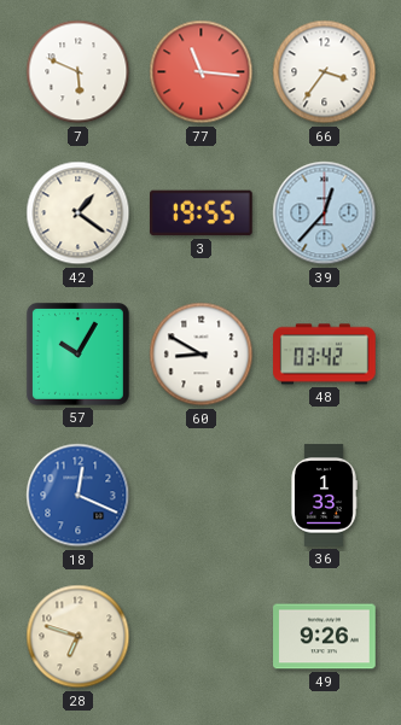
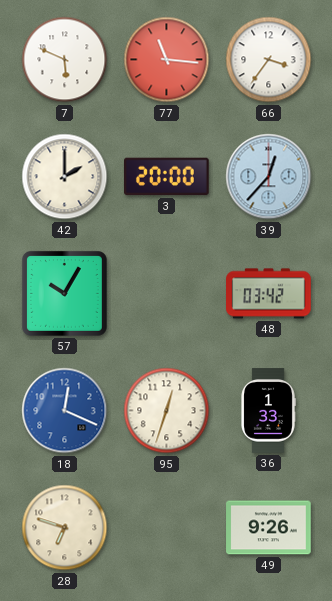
42: 1:21 -> 2:00 (65, 177)
3: 19:55 -> 20:00 (167, 177)
60: 8:50 -> none (202, 355)
95: none -> 12:33 (167, 411)
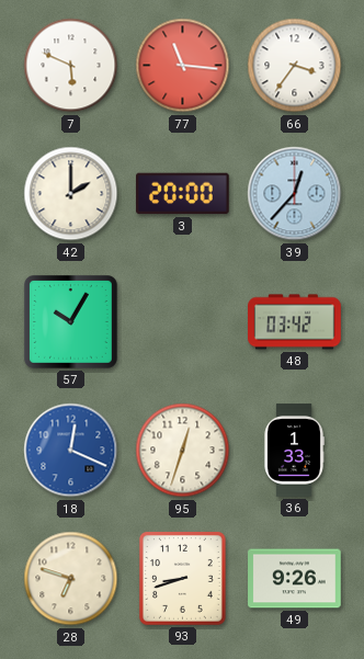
93: none -> 8:42 (182, 579)
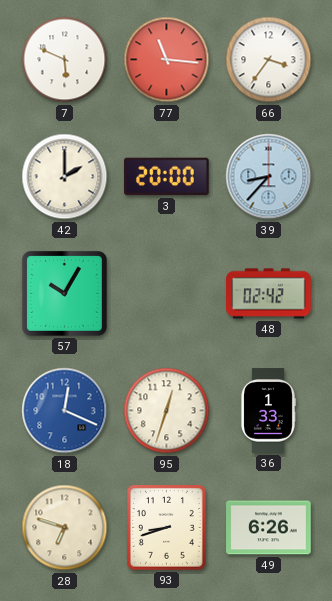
39: 12:37 -> 8:37 (269, 177)
48: 03:42 -> 02:42 (269, 294)
49: 9:26 -> 6:26 (269, 528)
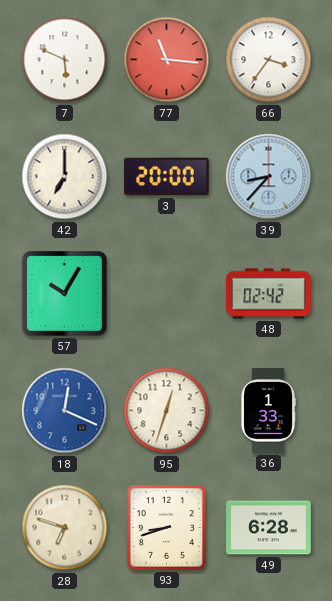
42: 2:00 -> 7:00 (65, 177)
49: 6:26 -> 6:28 (269, 528)
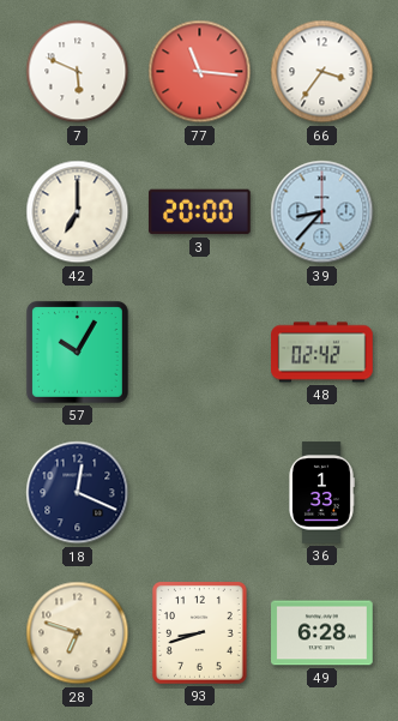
18 dial: blue -> navy (78, 493)
95: 12:33 -> none (167, 411)
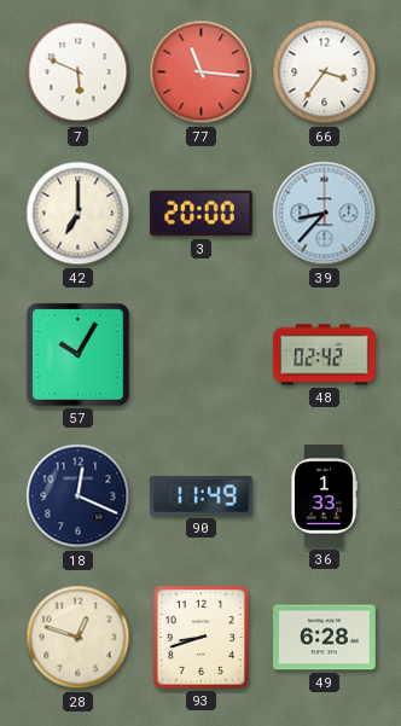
90: none -> 11:49 (202, 496)
28: 6:48 -> 12:48 (79, 638)
